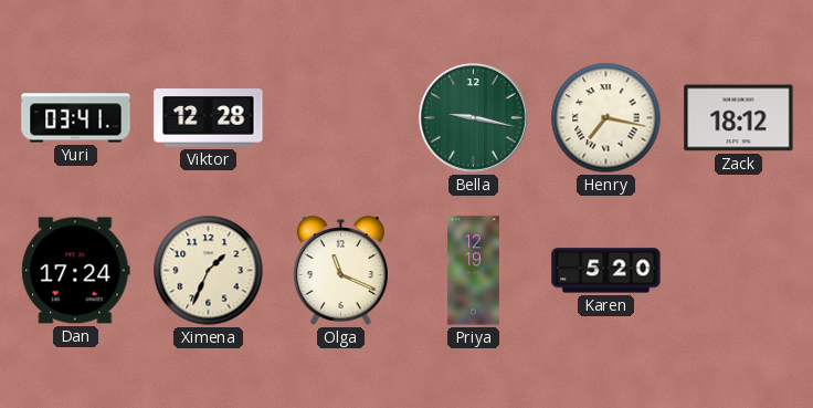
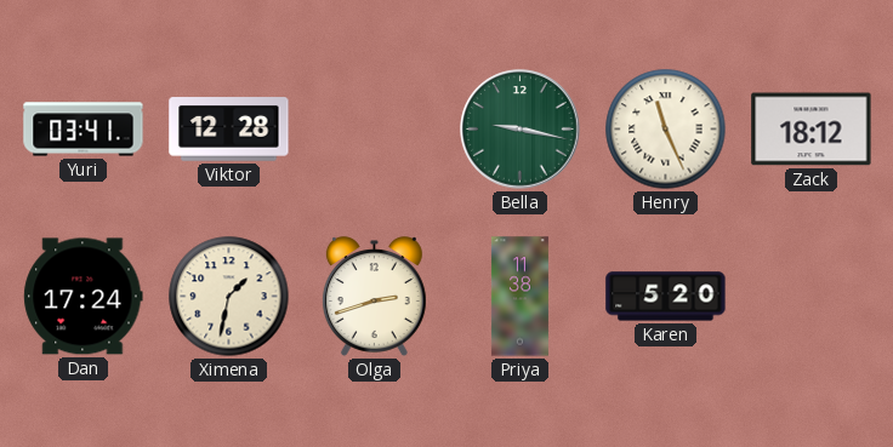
Henry: 7:17 -> 11:26 (666, 130)
Ximena: 1:34 -> 1:32 (229, 297)
Olga: 11:19 -> 2:42 (374, 297)
Priya: 12:19 -> 11:38 (519, 297)
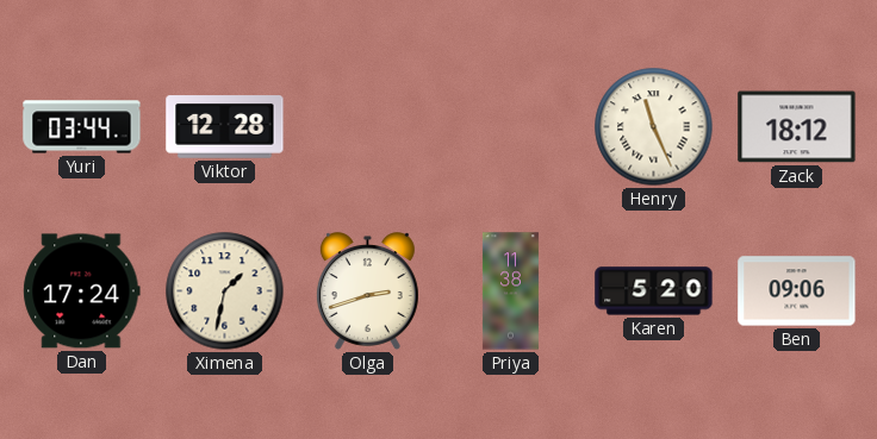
Yuri: 03:41 -> 03:44 (82, 127)
Bella: 9:17 -> none (521, 130)
Ben: none -> 09:06 (797, 291)
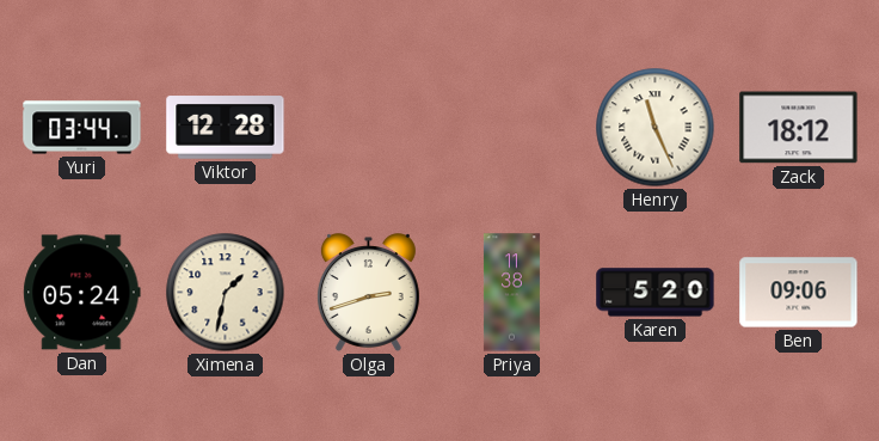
Dan: 17:24 -> 05:24 (82, 293)
